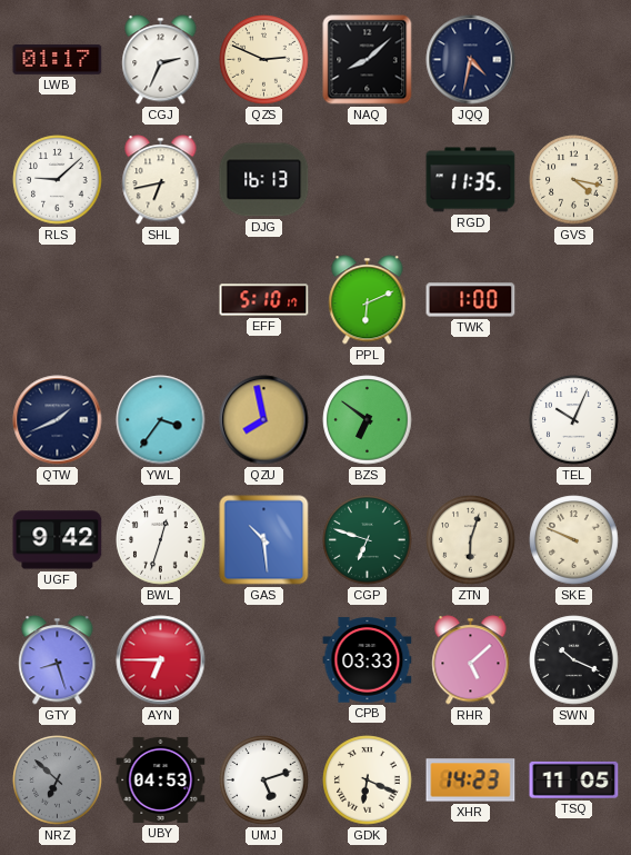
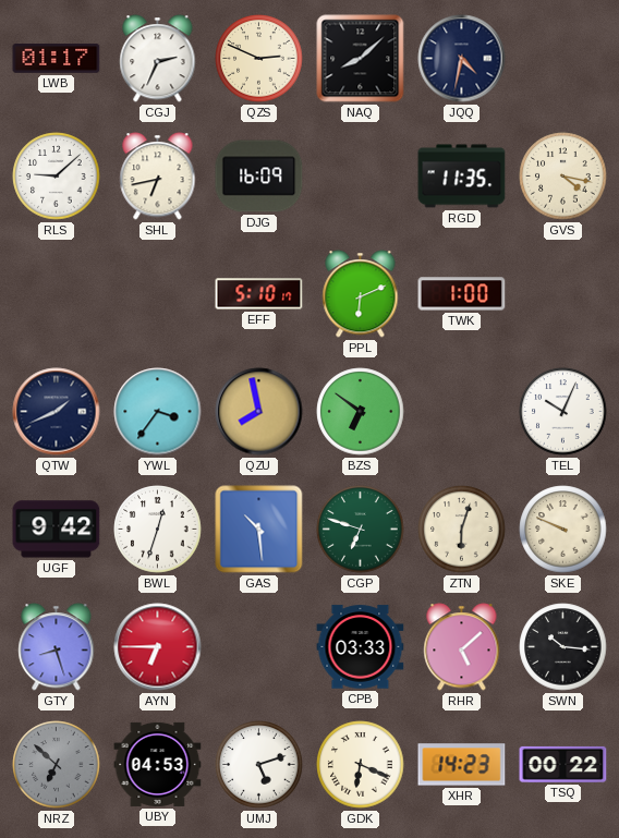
DJG: 16:13 -> 16:09 (259, 177)
SWN: 10:19 -> 10:16 (563, 647)
TSQ: 11:05 -> 00:22 (563, 764)
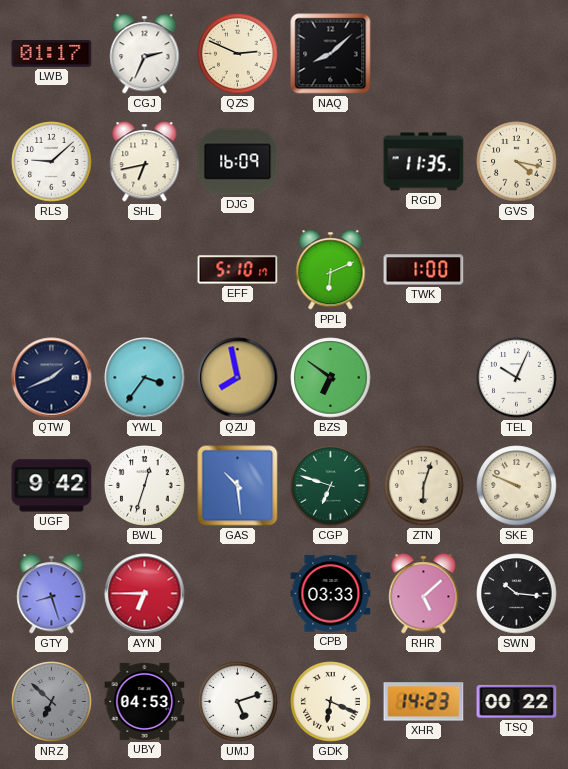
JQQ: 4:32 -> none (462, 59)
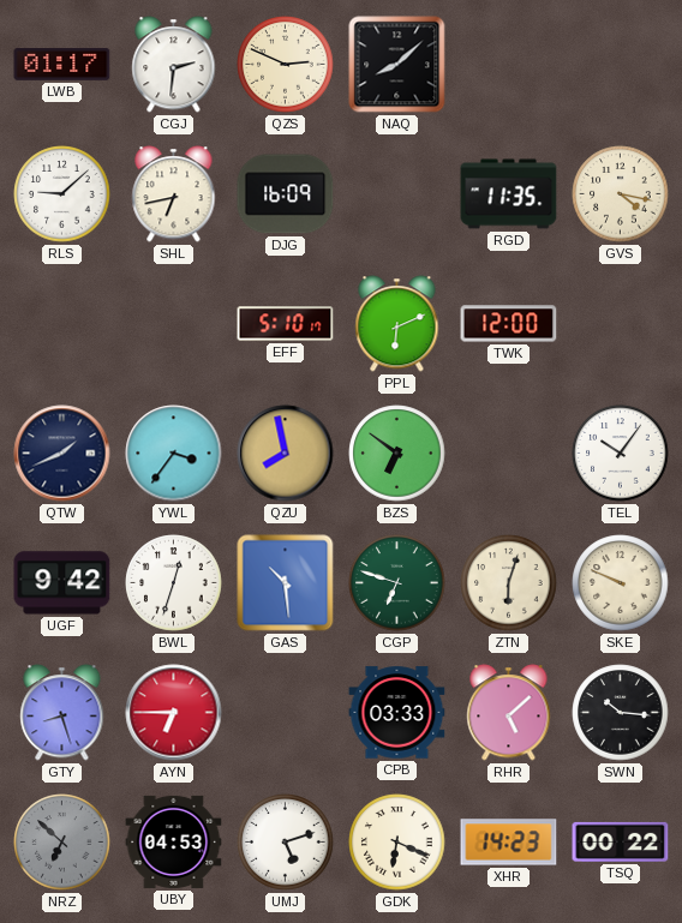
CGJ: 2:34 -> 2:31 (174, 65)
TWK: 1:00 -> 12:00 (509, 324)
TEL: 10:04 -> 10:06 (621, 454)
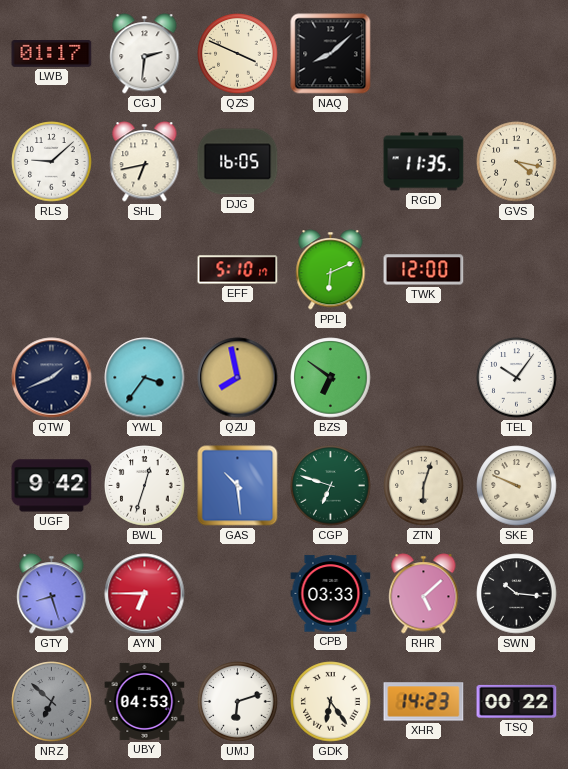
QZS: 2:49 -> 3:49 (238, 54)
DJG: 16:09 -> 16:05 (238, 162)
UMJ: 5:12 -> 6:12 (238, 702)
GDK: 6:19 -> 6:24 (331, 702)
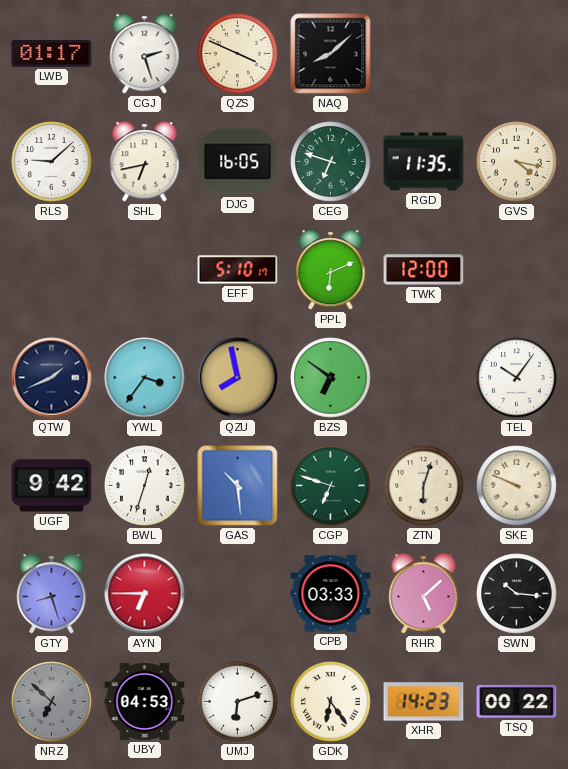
CGJ: 2:31 -> 2:27 (145, 54)
CEG: none -> 6:48 (331, 162)
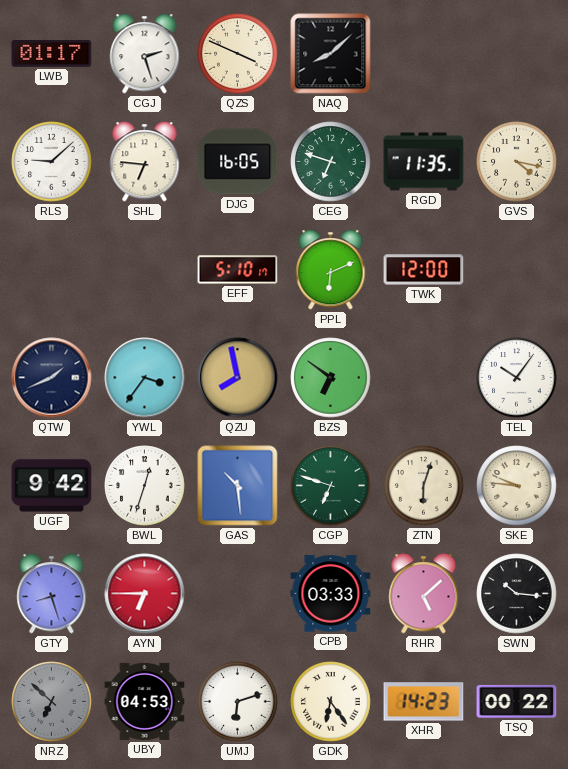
SHL: 6:43 -> 6:46 (145, 162)
SKE: 9:49 -> 9:46 (517, 486)
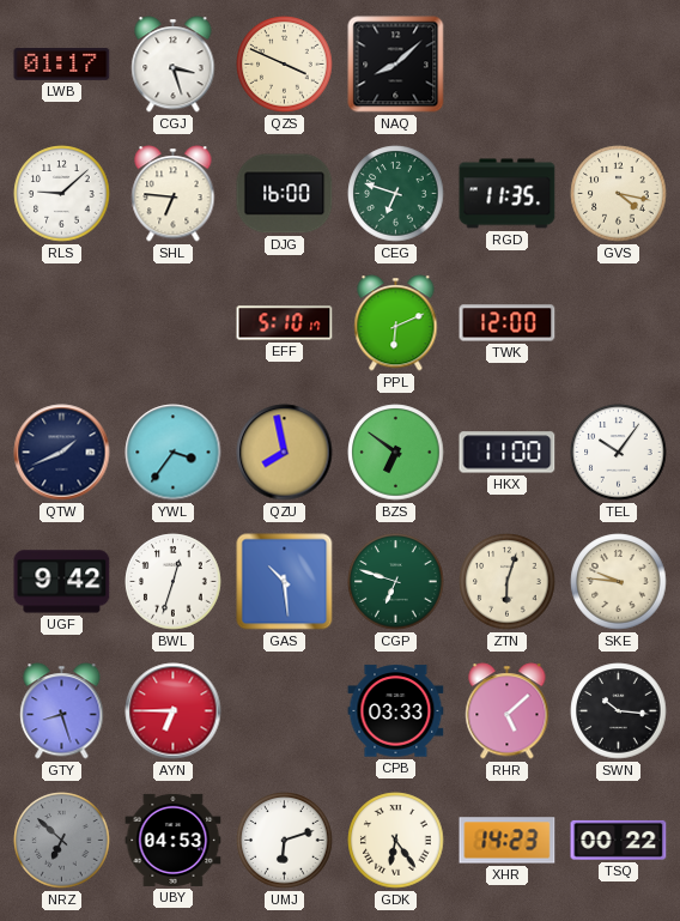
CGJ: 2:27 -> 3:27 (174, 65)
DJG: 16:05 -> 16:00 (285, 194)
HKX: none -> 11:00 (508, 453)
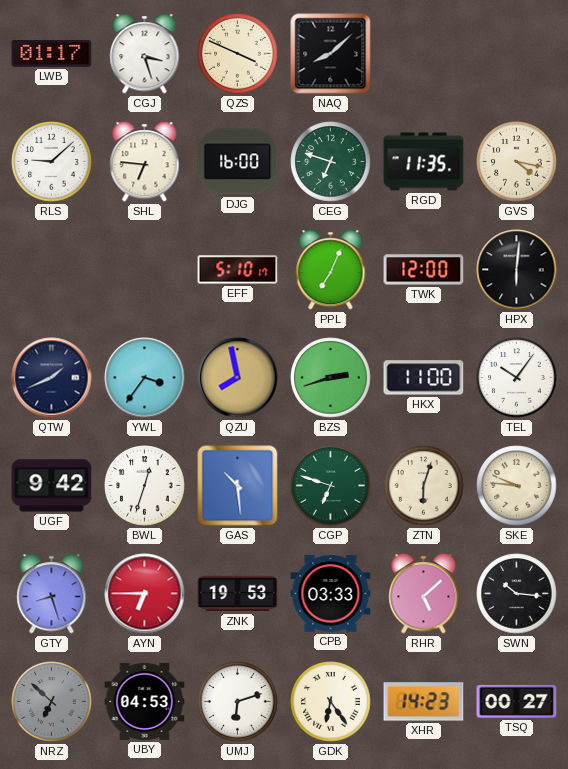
PPL: 6:11 -> 7:04 (331, 270)
HPX: none -> 6:01 (517, 270)
BZS: 6:51 -> 2:42 (331, 378)
ZNK: none -> 19:53 (238, 594)
TSQ: 00:22 -> 00:27 (517, 701)
